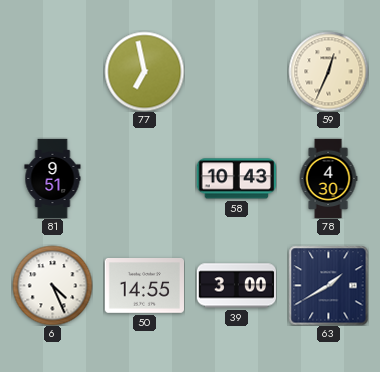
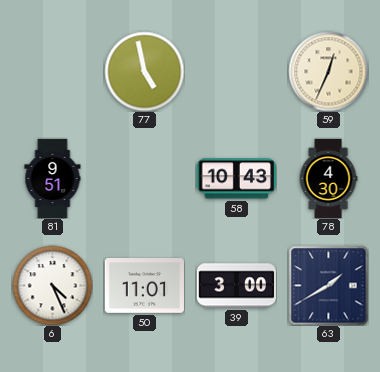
77: 6:58 -> 4:58 (144, 71)
50: 14:55 -> 11:01 (144, 286)
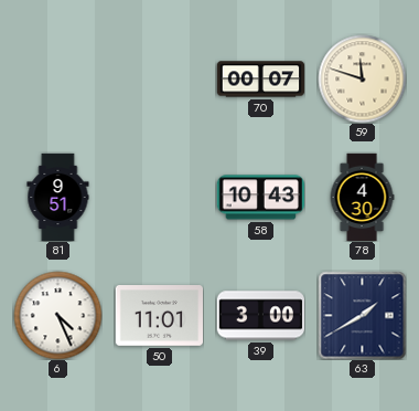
77: 4:58 -> none (144, 71)
70: none -> 00:07 (260, 80)
59: 12:34 -> 11:48 (362, 78)
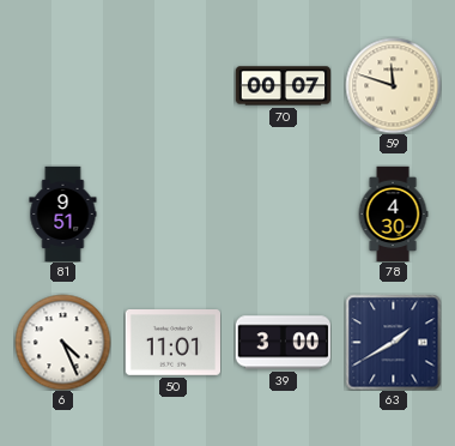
58: 10:43 -> none (260, 198)
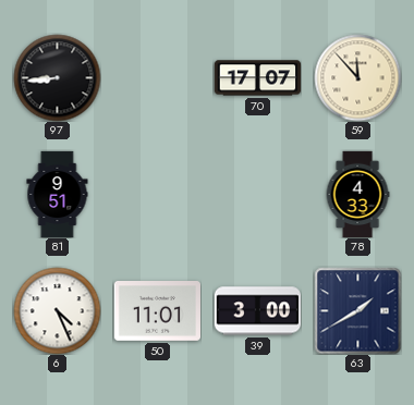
97: none -> 8:44 (57, 77)
70: 00:07 -> 17:07 (257, 78)
59: 11:48 -> 11:53 (357, 77)
78: 4:30 -> 4:33 (357, 194)
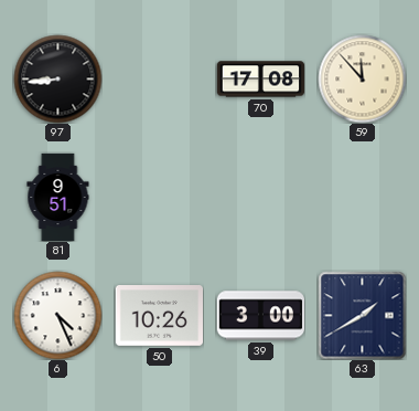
70: 17:07 -> 17:08 (260, 80)
78: 4:33 -> none (357, 194)
50: 11:01 -> 10:26 (159, 316)
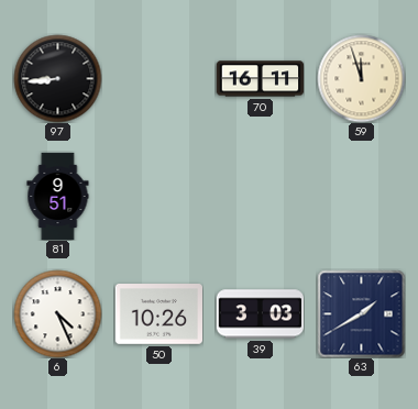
70: 17:08 -> 16:11 (260, 79)
59: 11:53 -> 11:57 (361, 78)
39: 3:00 -> 3:03 (260, 314)
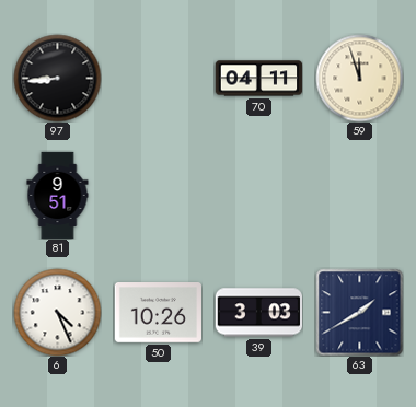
70: 16:11 -> 04:11 (258, 79)
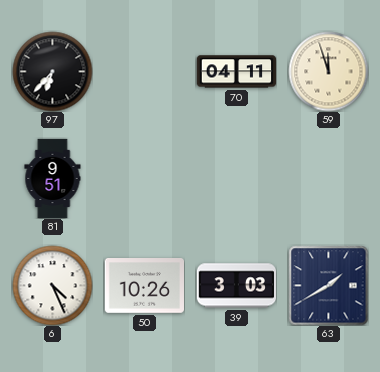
97: 8:44 -> 6:37 (52, 71)
